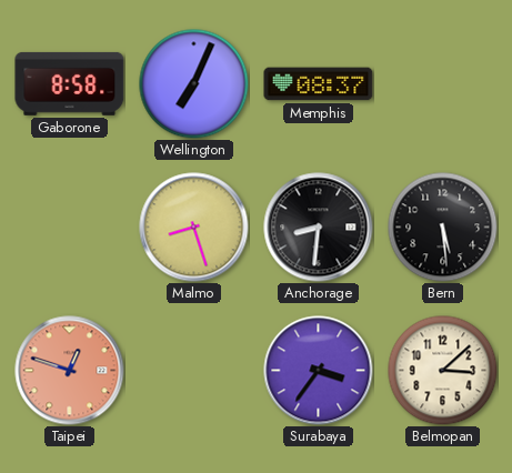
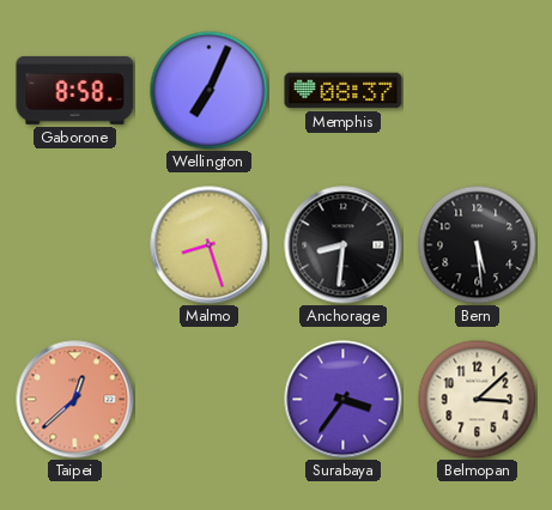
Taipei: 12:48 -> 12:38 (75, 400)
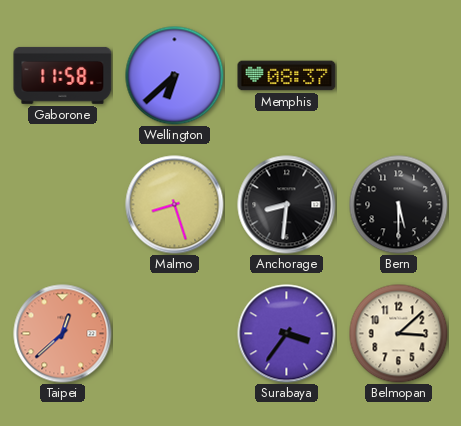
Gaborone: 8:58 -> 11:58 (63, 75)
Wellington: 7:04 -> 6:38 (175, 76)
Bern: 5:29 -> 5:30 (399, 205)
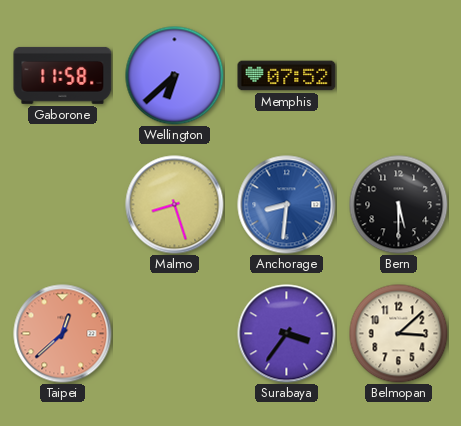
Memphis: 08:37 -> 07:52 (287, 76)
Anchorage dial: black -> blue (287, 205)
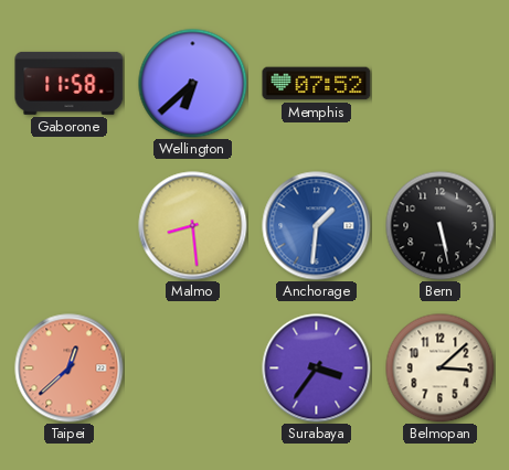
Malmo: 8:27 -> 8:29 (193, 226)
Anchorage: 8:31 -> 1:31 (317, 226)
Bern: 5:30 -> 5:28 (441, 226)
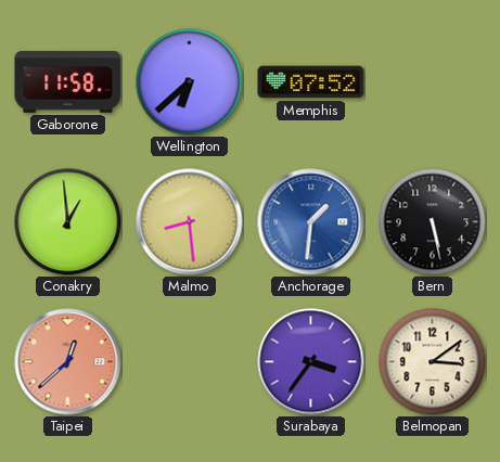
Conakry: none -> 12:59 (68, 222)
Belmopan: 3:08 -> 3:09 (433, 362)
